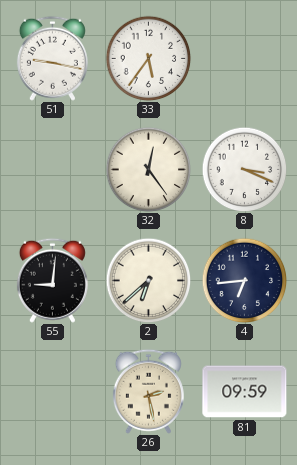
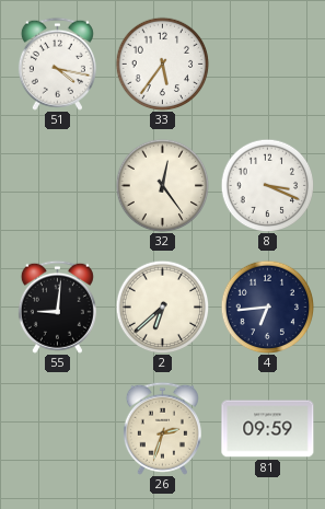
51: 9:17 -> 4:17 (57, 63)
26: 2:28 -> 2:33 (162, 428)
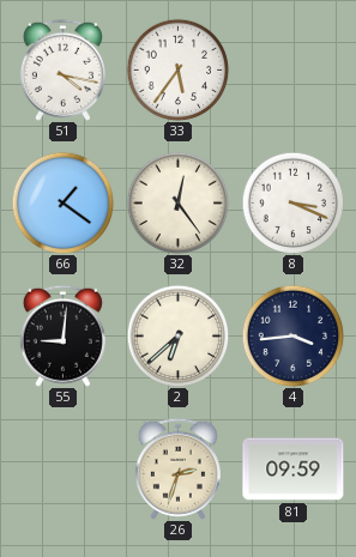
66: none -> 1:21 (62, 202)
4: 6:44 -> 3:44 (292, 335)
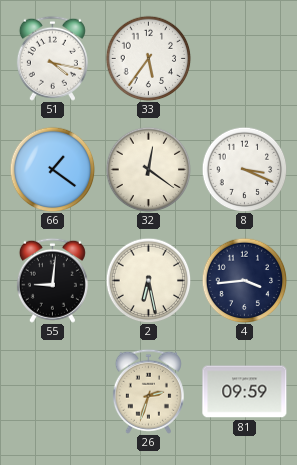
32: 12:24 -> 12:21 (148, 169)
2: 6:38 -> 6:28 (148, 280)
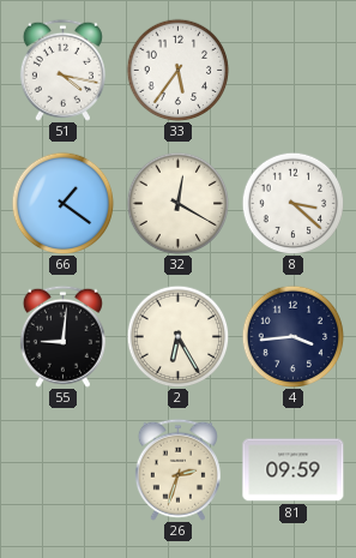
32: 12:21 -> 12:20 (177, 203)
8: 3:19 -> 3:22 (292, 203)
2: 6:28 -> 6:25 (177, 336)
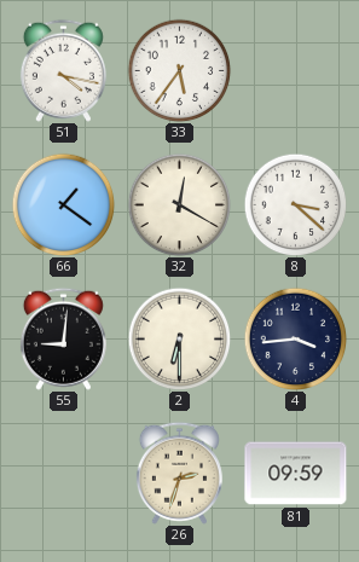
2: 6:25 -> 6:30 (179, 338)
